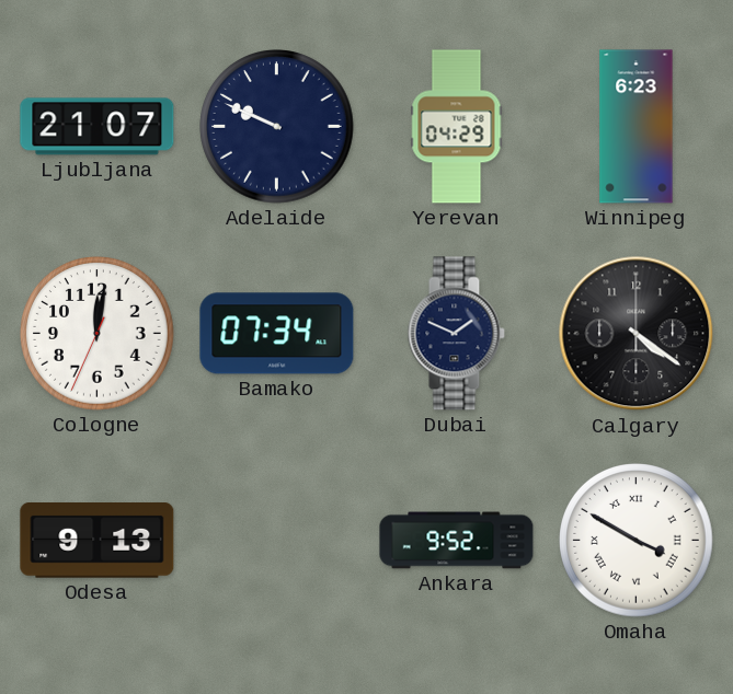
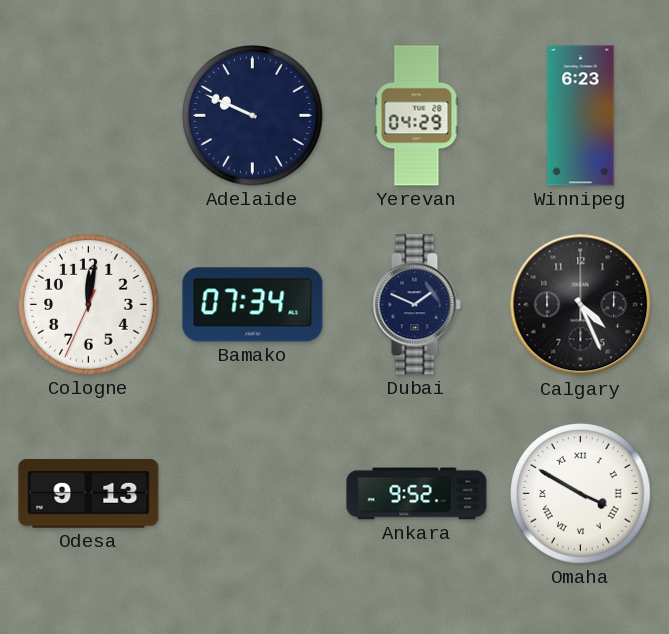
Ljubljana: 21:07 -> none (98, 127)
Calgary: 4:21 -> 4:26 (581, 305)
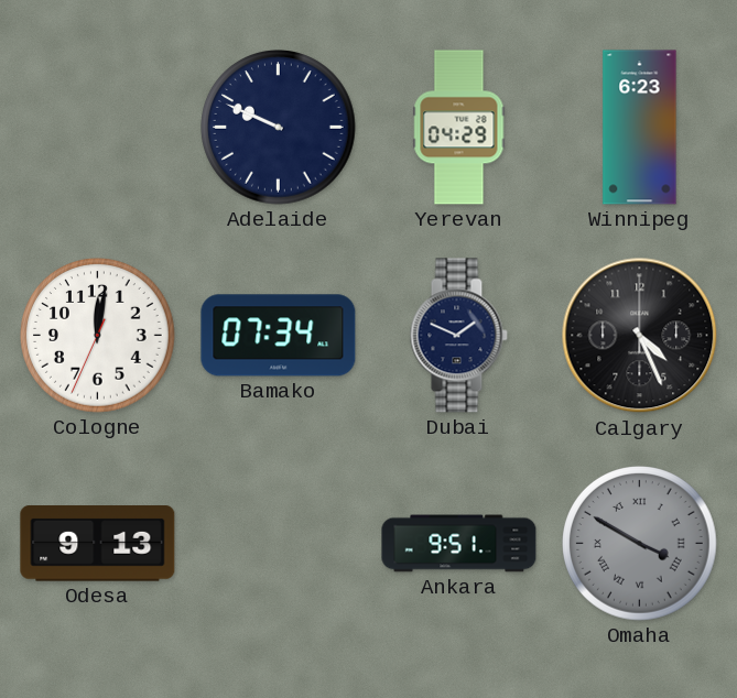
Ankara: 9:52 -> 9:51 (459, 544)
Omaha dial: white -> grey (640, 544)
